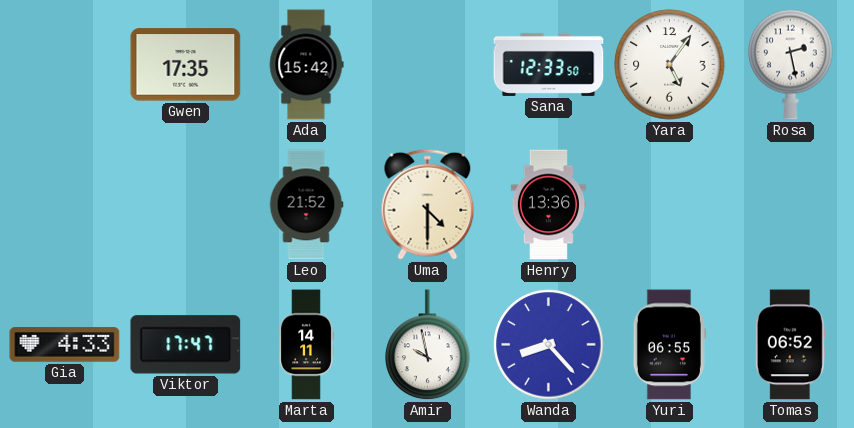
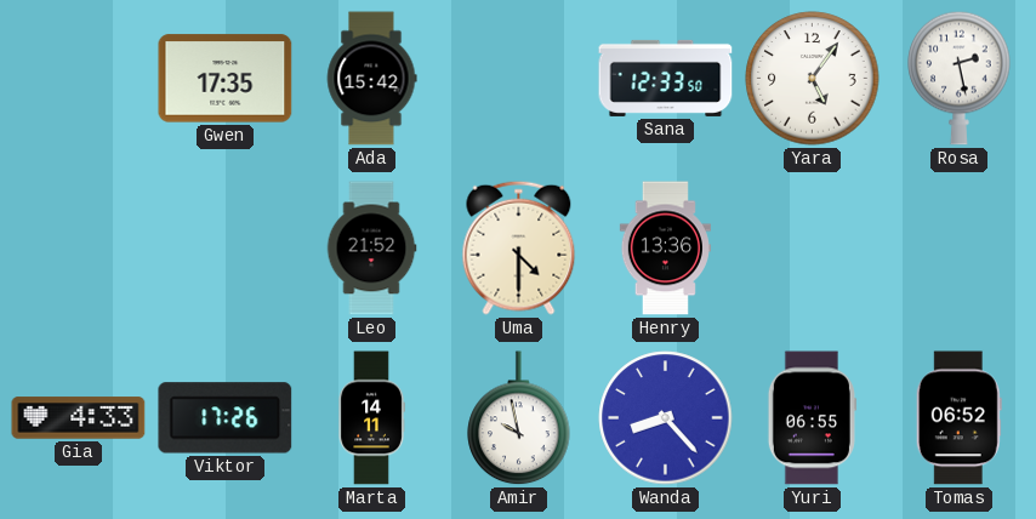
Viktor: 17:47 -> 17:26 (226, 418)
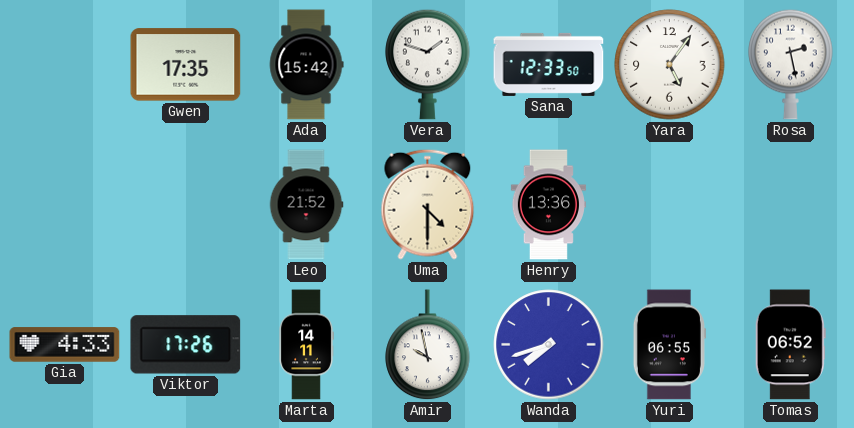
Vera: none -> 1:48 (428, 64)
Wanda: 8:23 -> 7:42 (549, 345)
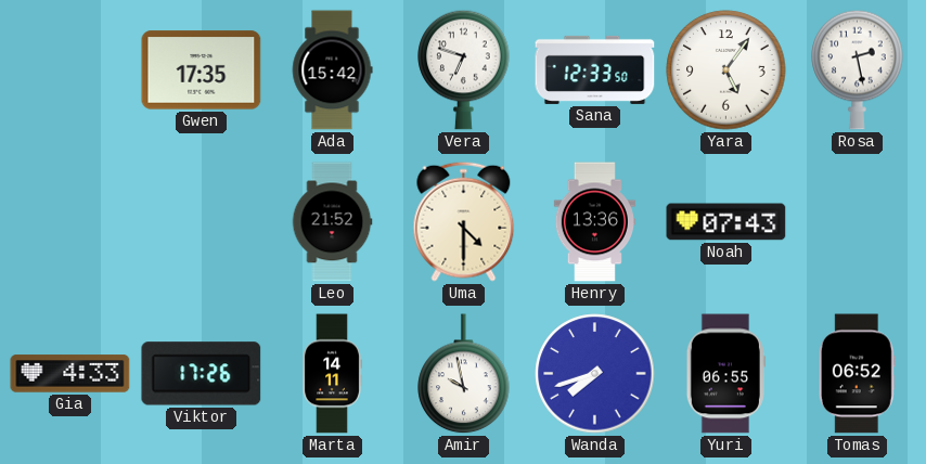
Vera: 1:48 -> 6:48 (464, 69)
Noah: none -> 07:43 (726, 222)
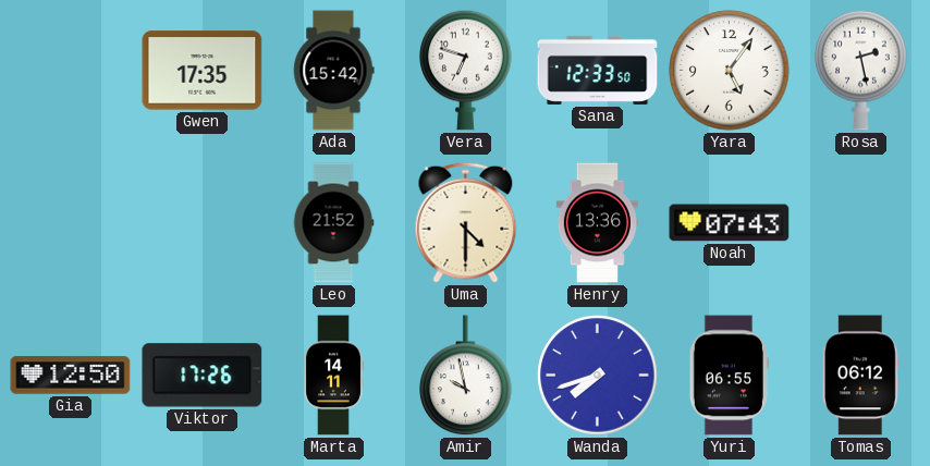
Gia: 4:33 -> 12:50 (71, 376)
Tomas: 06:52 -> 06:12 (860, 376)
